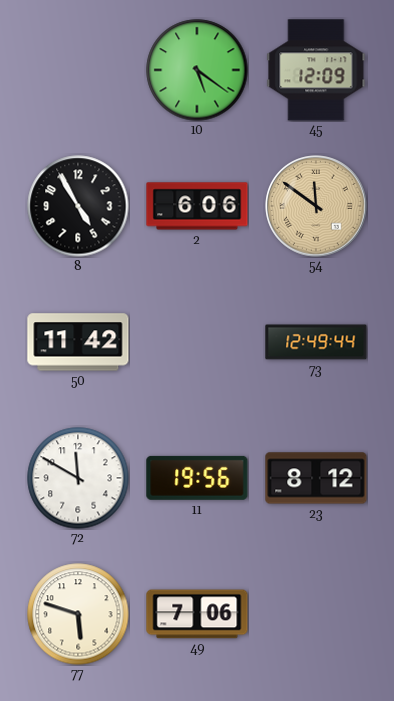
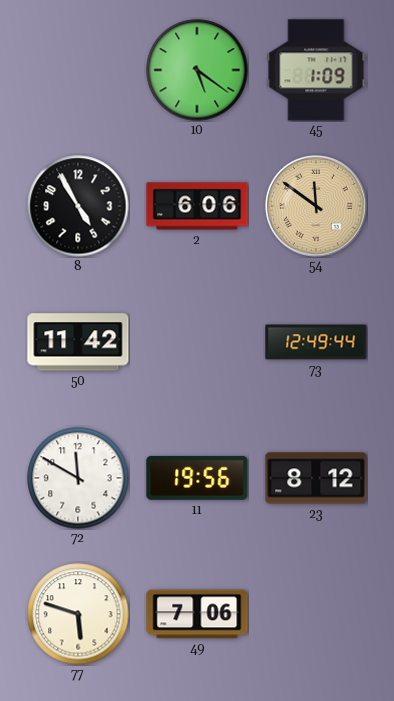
45: 12:09 -> 1:09 (316, 70)
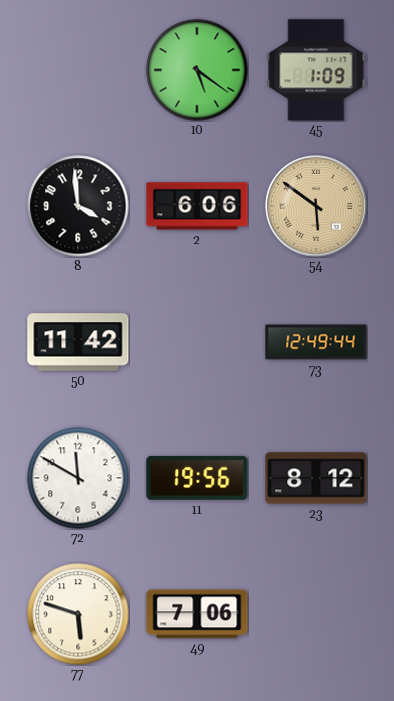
8: 4:55 -> 3:59 (78, 206)
54: 11:51 -> 5:51 (316, 206)
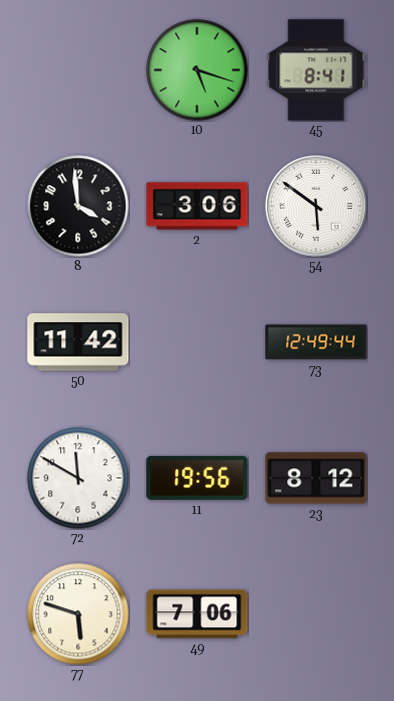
10: 5:21 -> 5:18 (197, 70)
45: 1:09 -> 8:41 (316, 70)
2: 6:06 -> 3:06 (197, 206)
54 dial: champagne -> white (316, 206)
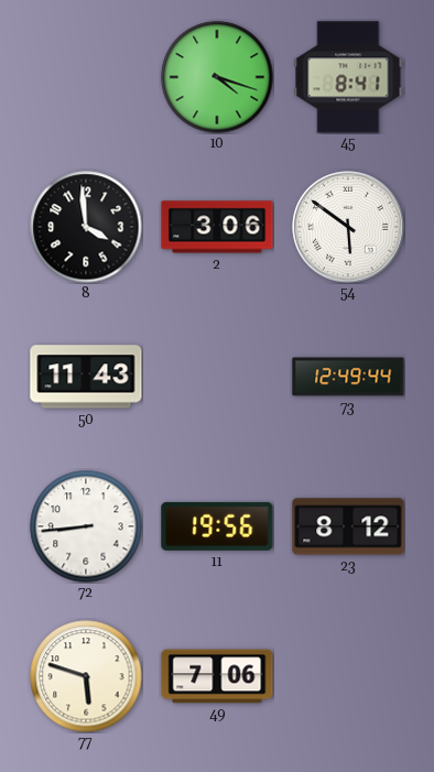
10: 5:18 -> 4:18 (217, 77)
50: 11:42 -> 11:43 (86, 377)
72: 11:50 -> 8:44 (86, 526)
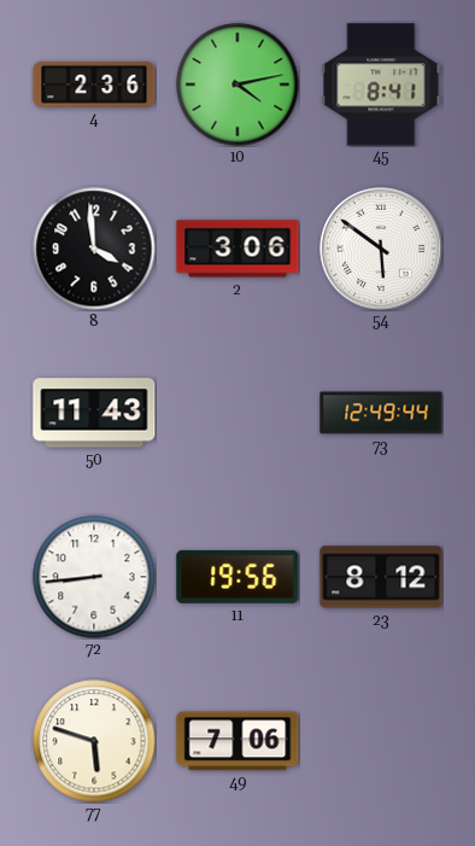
4: none -> 2:36 (94, 84)
10: 4:18 -> 4:13 (237, 84)
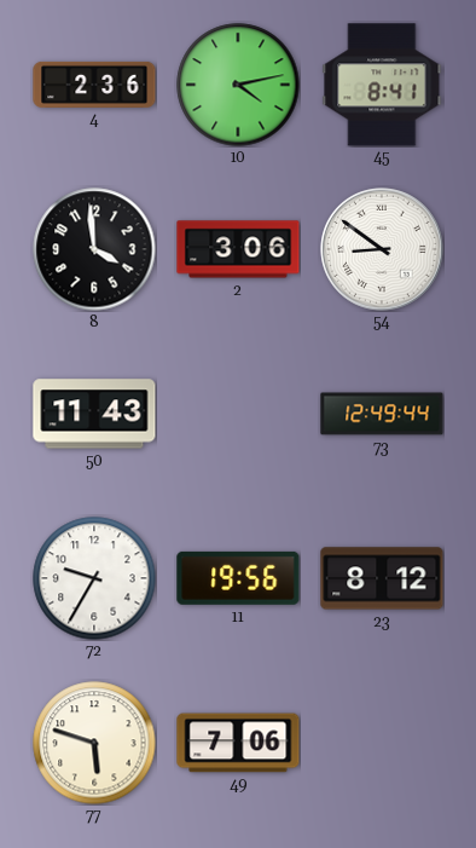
54: 5:51 -> 8:51 (382, 249)
72: 8:44 -> 9:35 (94, 578)
